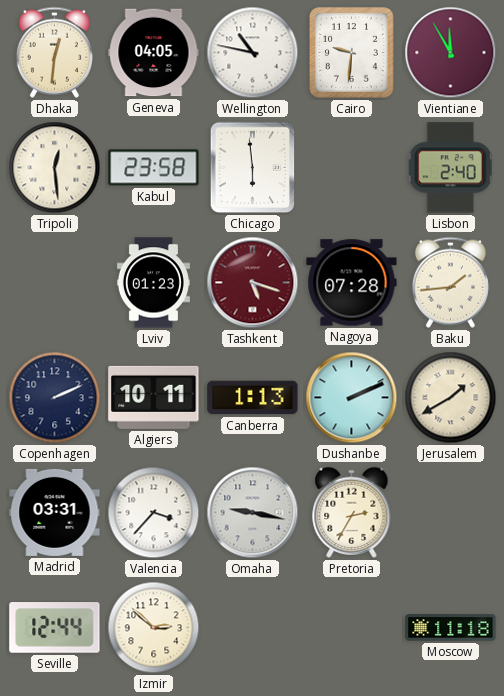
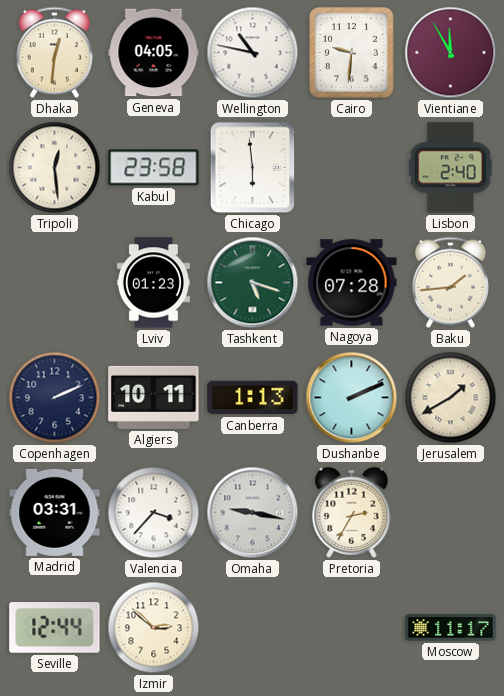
Tashkent dial: burgundy -> green (253, 283)
Moscow: 11:18 -> 11:17 (451, 628)
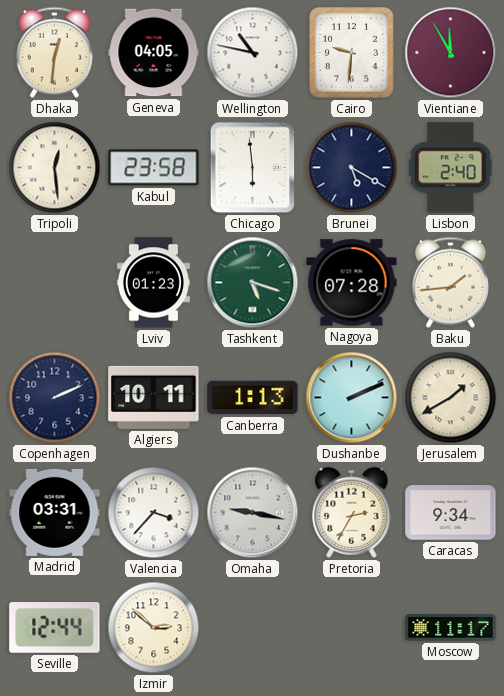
Brunei: none -> 5:20 (352, 168)
Caracas: none -> 9:34 (451, 513)
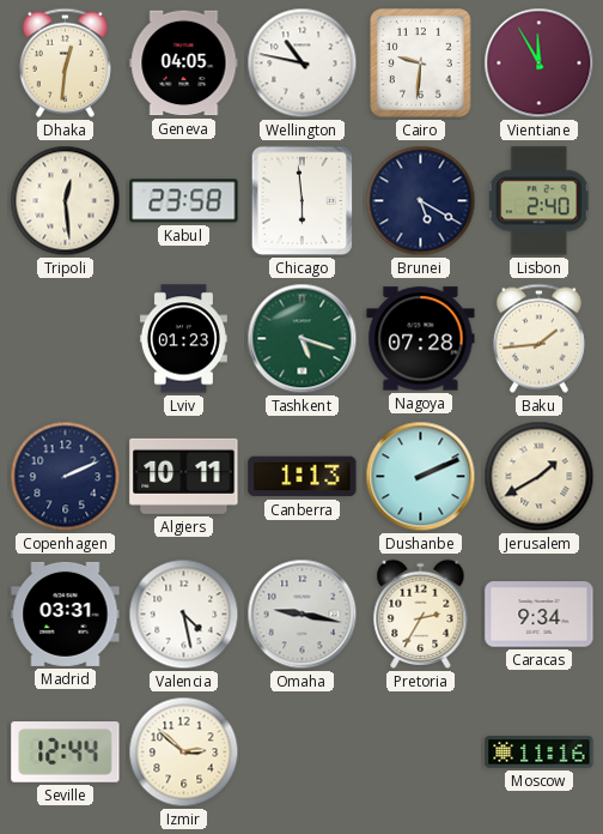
Valencia: 3:37 -> 4:28 (184, 615)
Moscow: 11:17 -> 11:16 (540, 753)
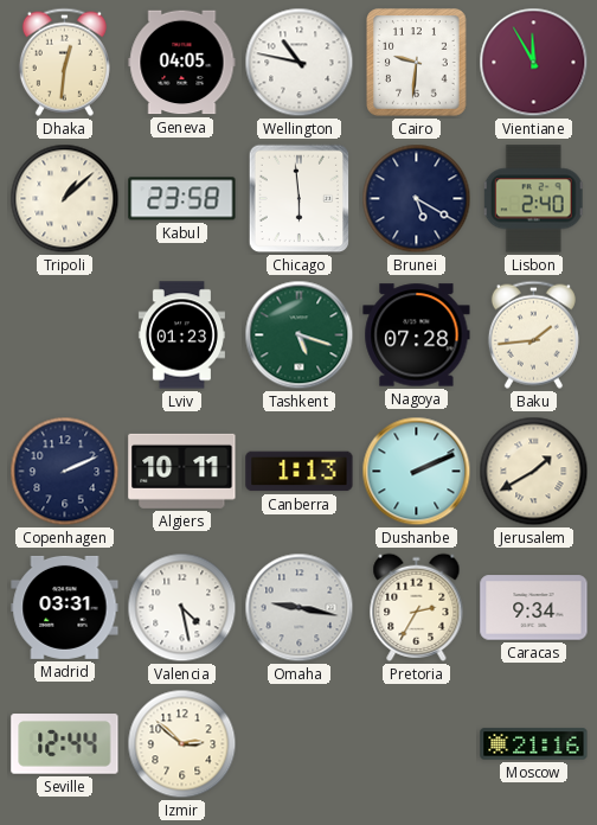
Tripoli: 12:29 -> 1:08 (65, 199)
Moscow: 11:16 -> 21:16 (534, 744)
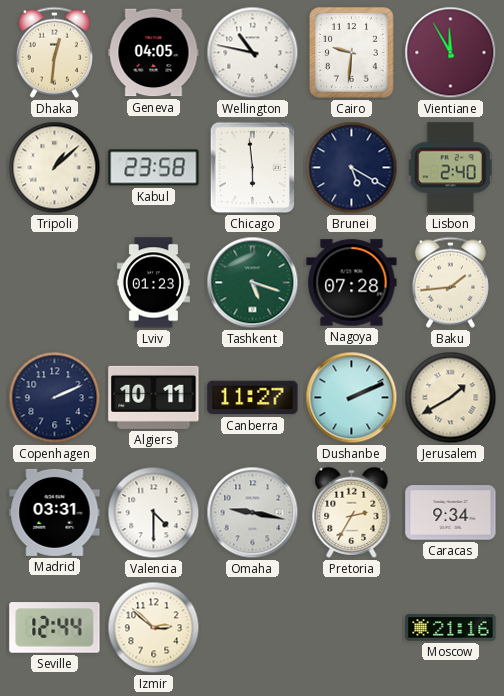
Canberra: 1:13 -> 11:27 (253, 398)
Valencia: 4:28 -> 4:30 (154, 513)
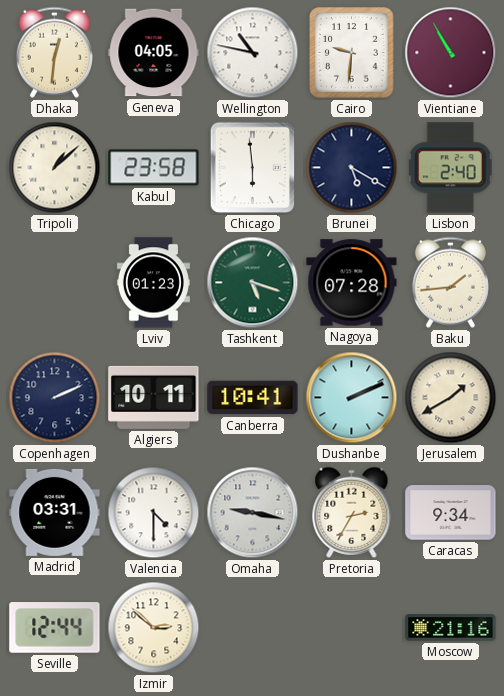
Vientiane: 11:55 -> 10:55 (451, 53)
Canberra: 11:27 -> 10:41 (253, 398)
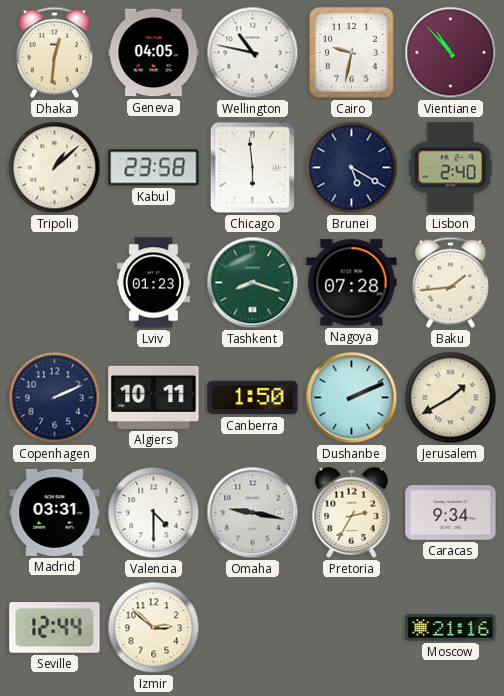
Cairo: 9:31 -> 9:32 (352, 53)
Vientiane: 10:55 -> 10:53 (451, 53)
Tashkent: 5:18 -> 8:18 (253, 283)
Canberra: 10:41 -> 1:50 (253, 398)
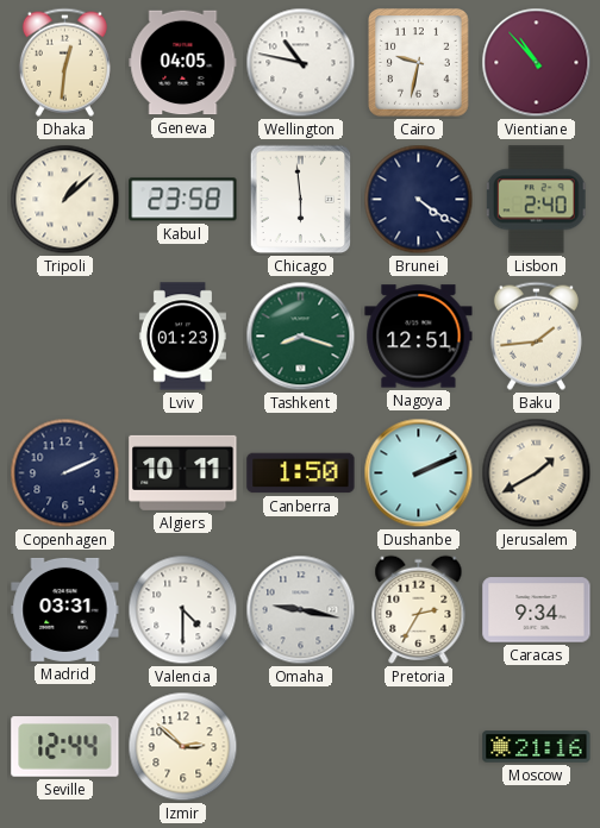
Brunei: 5:20 -> 4:21 (419, 200)
Nagoya: 07:28 -> 12:51 (419, 337)
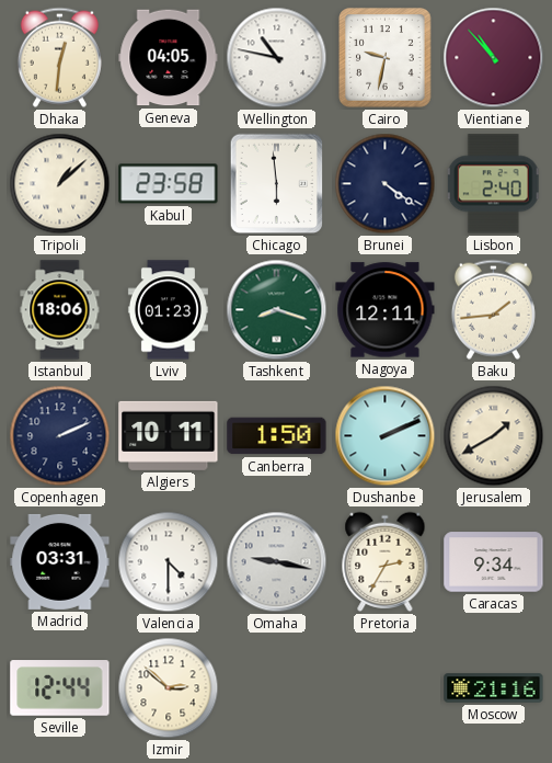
Istanbul: none -> 18:06 (60, 310)
Nagoya: 12:51 -> 12:11 (386, 310)
